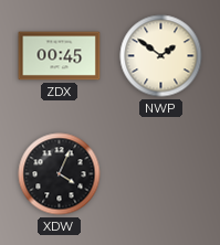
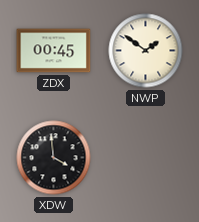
XDW: 4:04 -> 3:59 (54, 158)
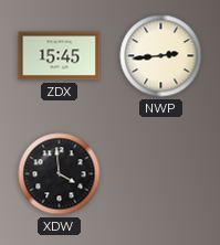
ZDX: 00:45 -> 15:45 (60, 56)
NWP: 1:51 -> 2:44 (161, 56)
